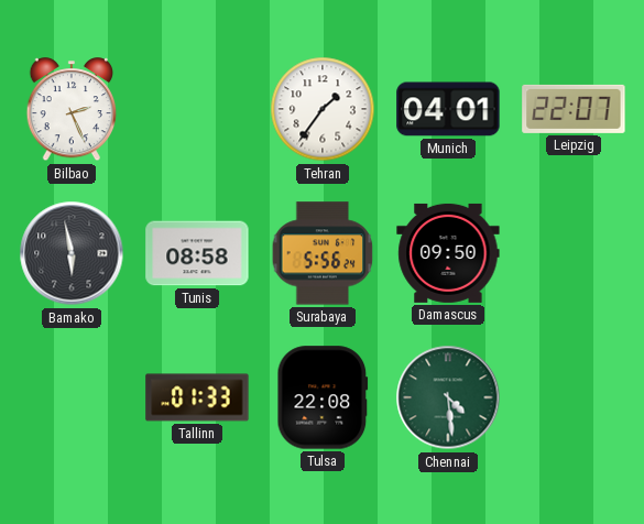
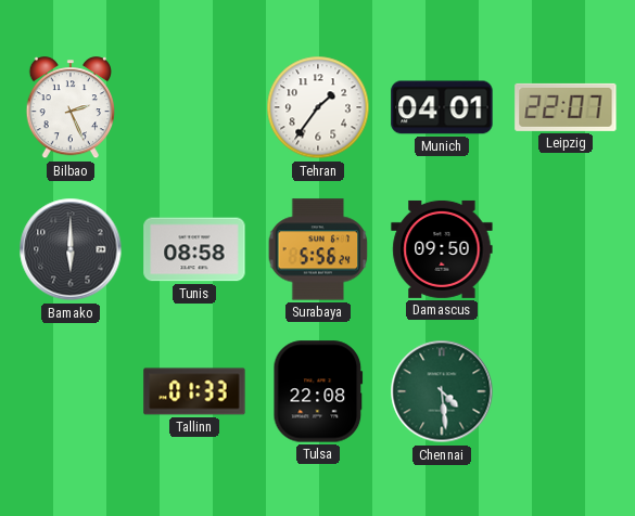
Bamako: 5:58 -> 6:00 (71, 249)
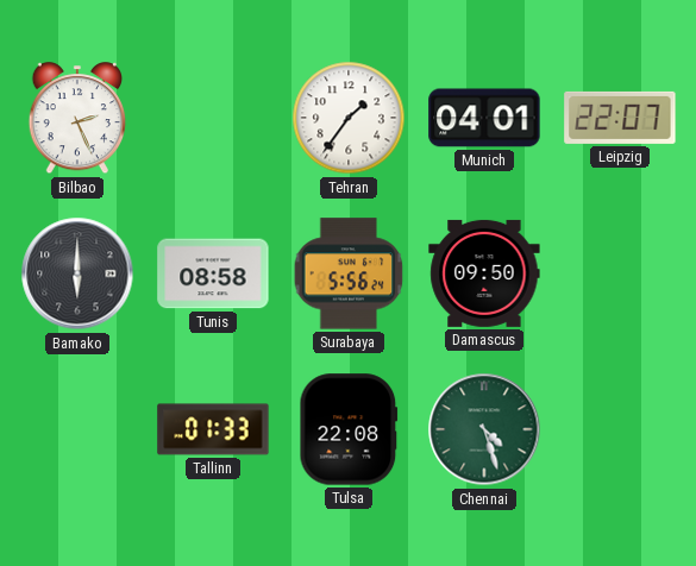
Chennai: 4:29 -> 4:27 (484, 429)
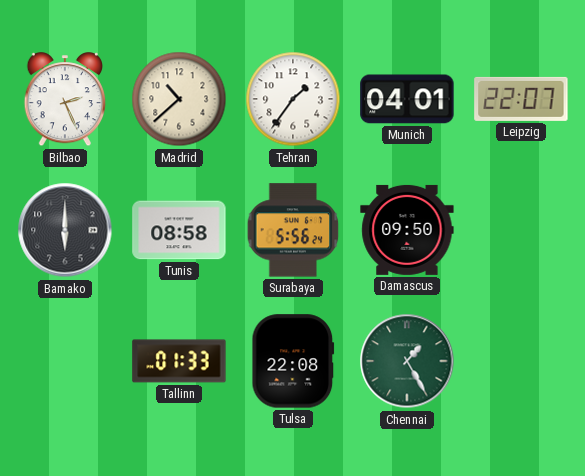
Madrid: none -> 10:38 (179, 99)
Chennai: 4:27 -> 1:25 (407, 361)
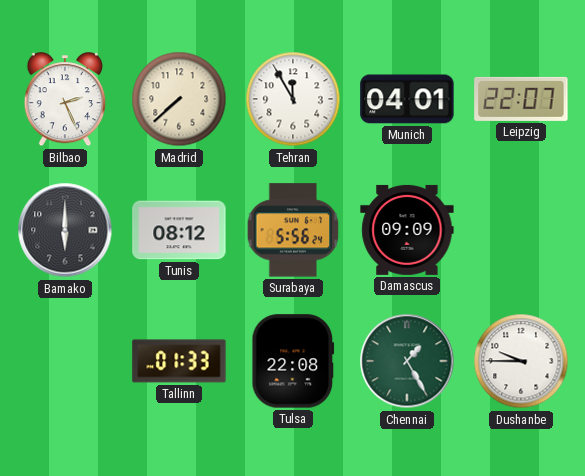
Madrid: 10:38 -> 7:38 (179, 99)
Tehran: 1:36 -> 11:55 (293, 99)
Tunis: 08:58 -> 08:12 (179, 230)
Damascus: 09:50 -> 09:09 (407, 230)
Dushanbe: none -> 9:45 (521, 361)
